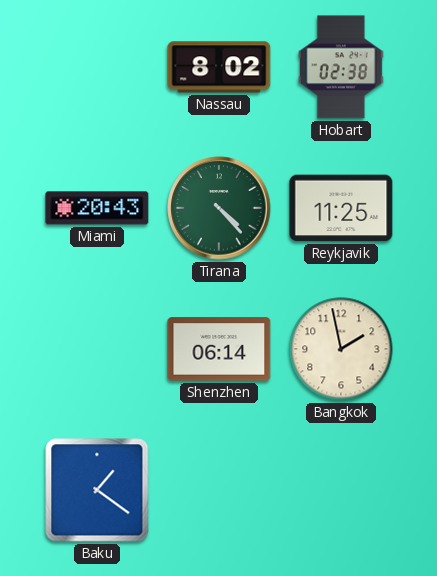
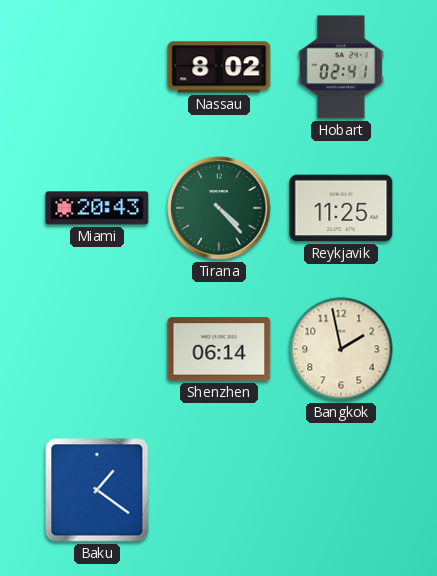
Hobart: 02:38 -> 02:41 (341, 67)
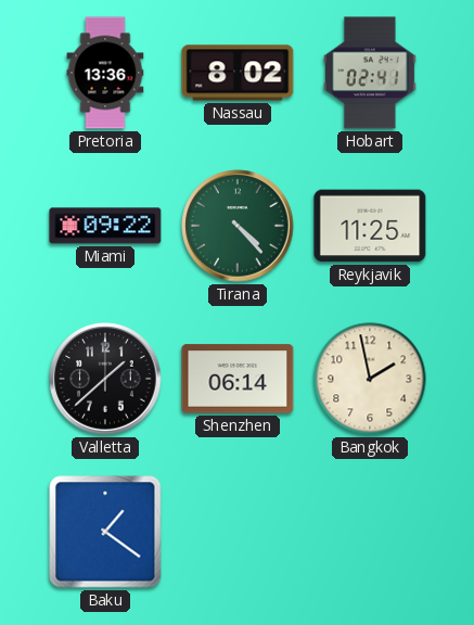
Pretoria: none -> 13:36 (105, 73)
Miami: 20:43 -> 09:22 (105, 226)
Valletta: none -> 1:38 (105, 379)
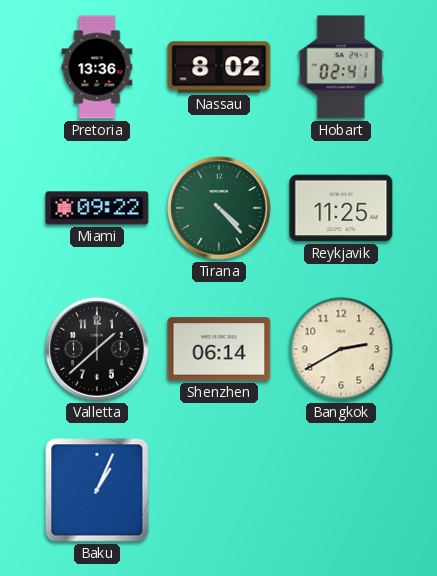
Bangkok: 1:58 -> 2:40 (341, 349)
Baku: 1:21 -> 1:04 (97, 490)
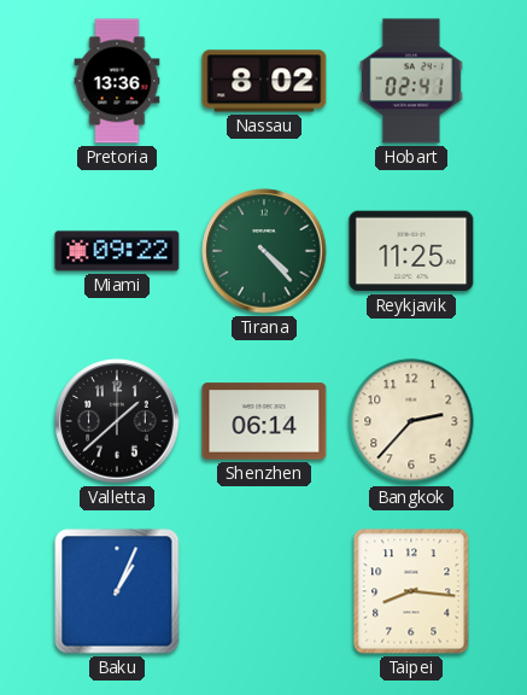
Bangkok: 2:40 -> 2:37 (411, 421)
Taipei: none -> 8:16 (411, 591)
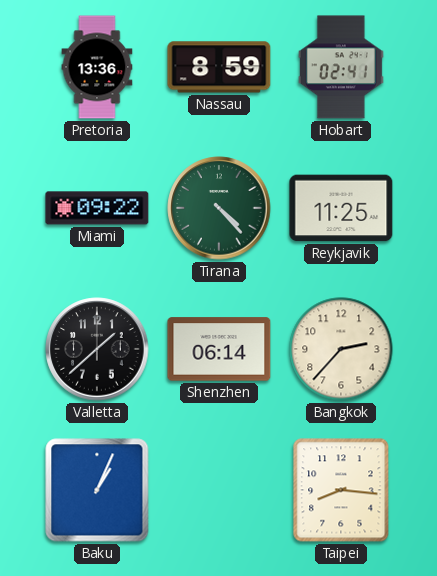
Nassau: 8:02 -> 8:59 (219, 67)
